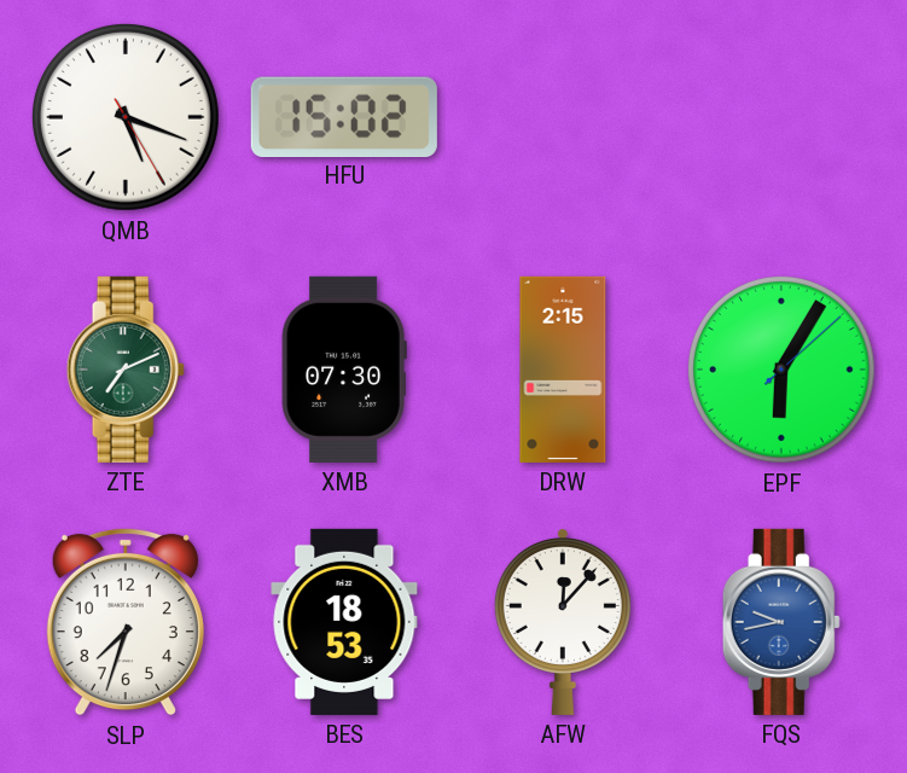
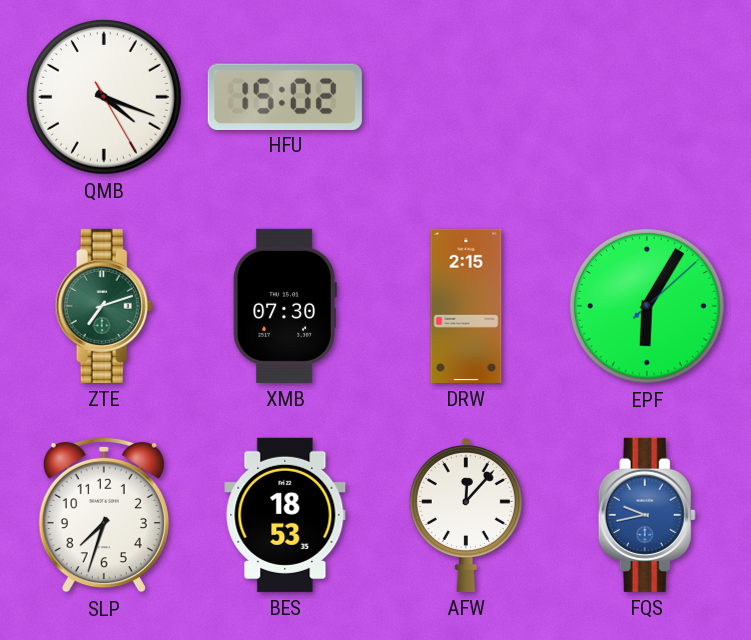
QMB: 5:18 -> 4:18 (104, 97)
ZTE: 7:11 -> 7:12 (104, 306)
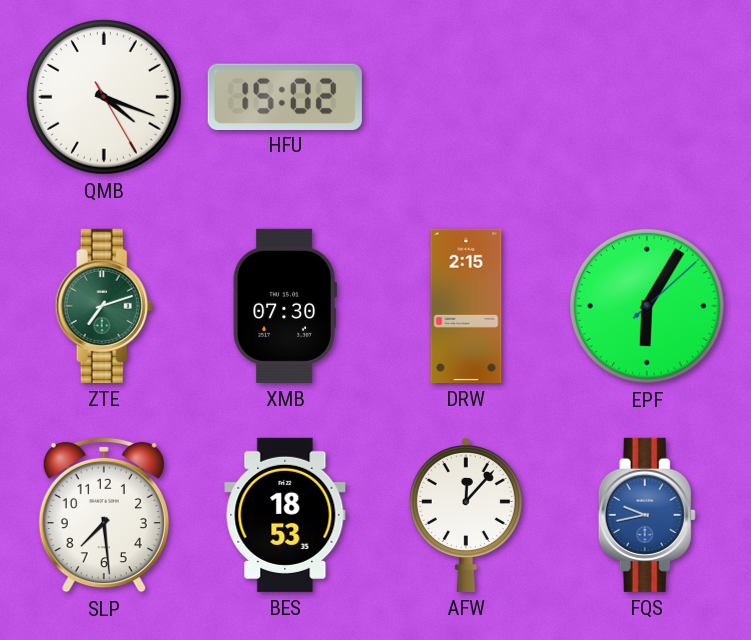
SLP: 7:33 -> 7:29 (104, 515)
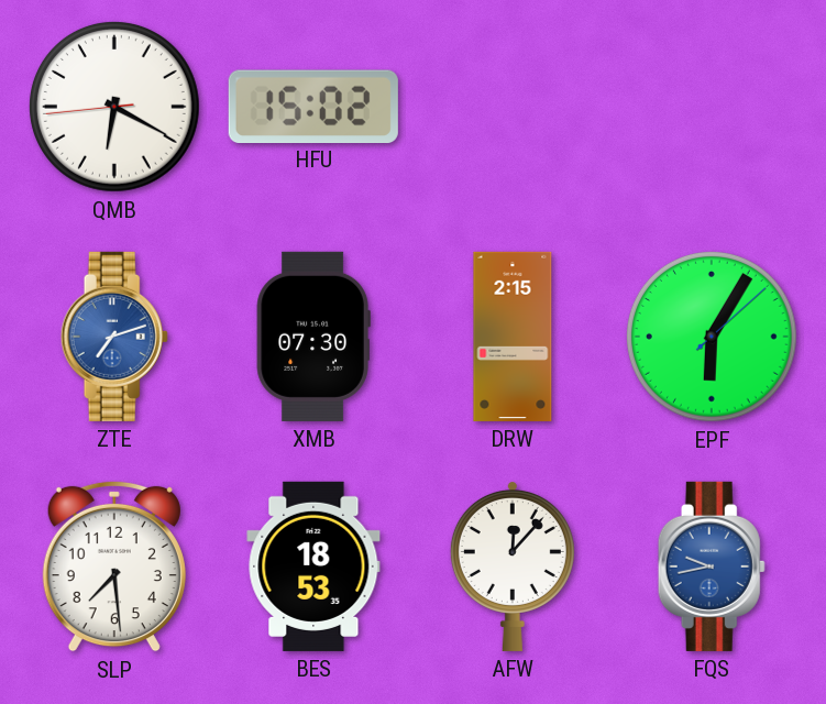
QMB: 4:18 -> 6:19 (114, 107)
ZTE dial: green -> blue (114, 337)
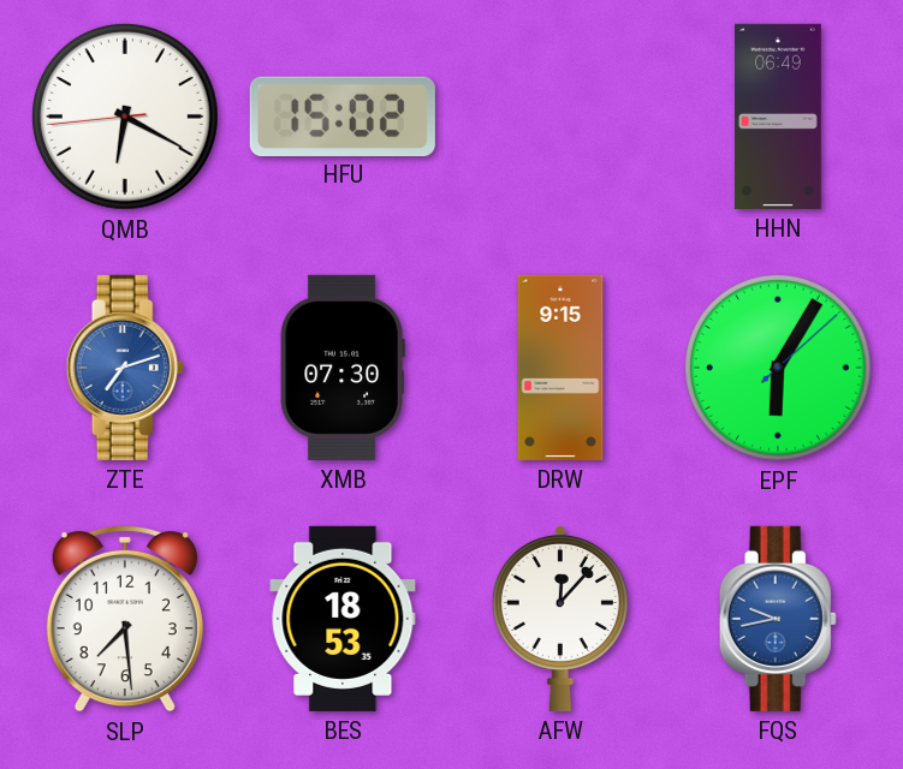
HHN: none -> 06:49 (778, 117)
DRW: 2:15 -> 9:15 (560, 368)
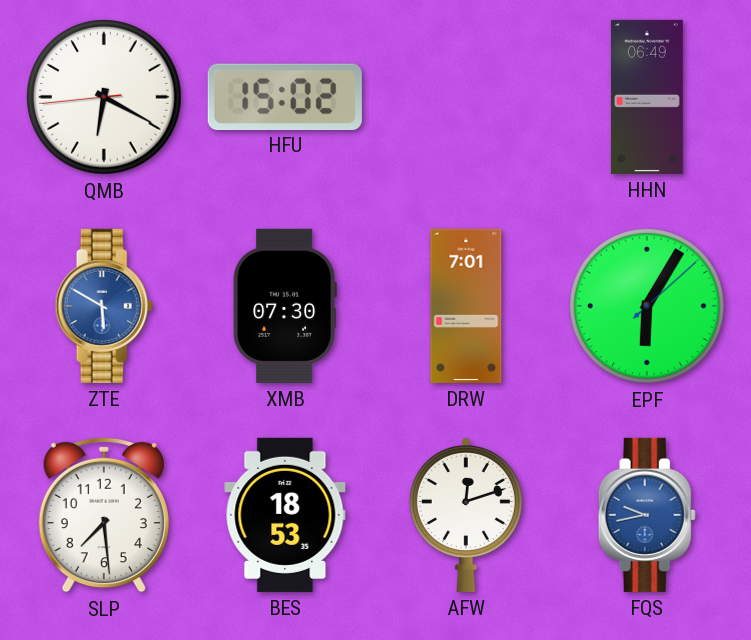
ZTE: 7:12 -> 5:50 (104, 306)
DRW: 9:15 -> 7:01 (466, 306)
AFW: 12:07 -> 12:12 (466, 514)
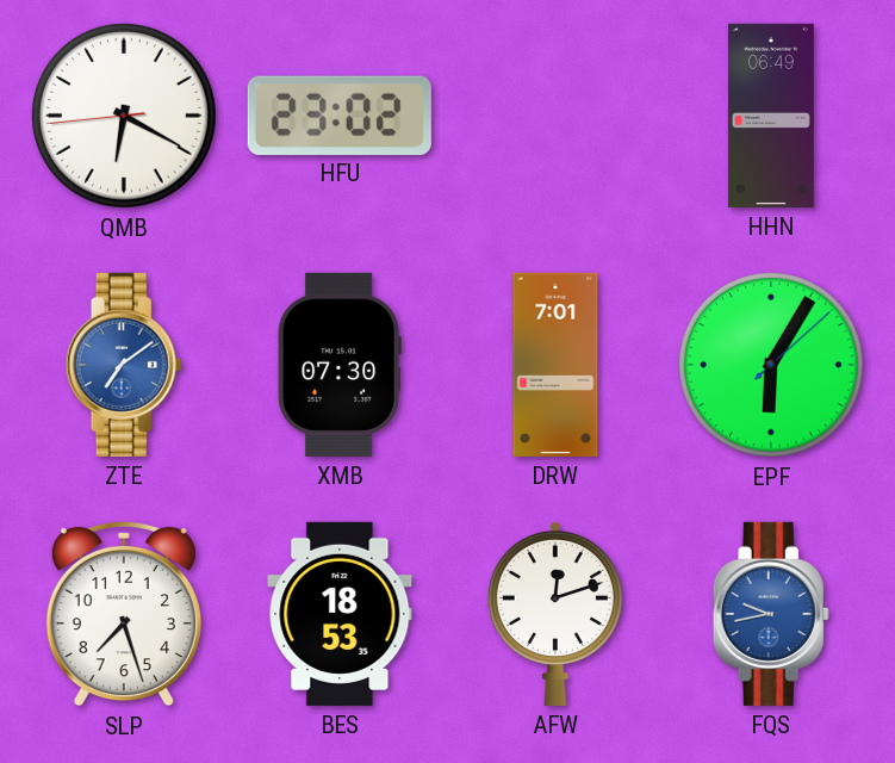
HFU: 15:02 -> 23:02 (340, 114)
ZTE: 5:50 -> 7:09 (124, 365)
SLP: 7:29 -> 7:27 (124, 614)
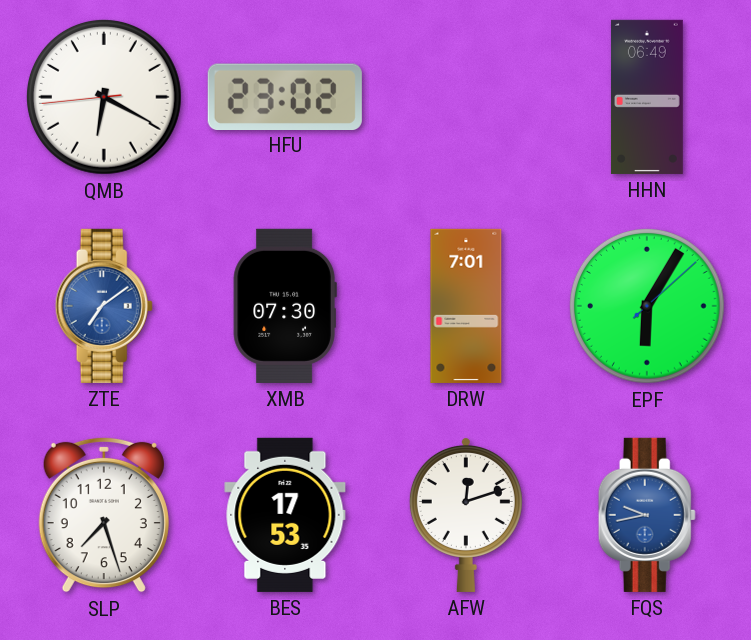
BES: 18:53 -> 17:53 (285, 515)
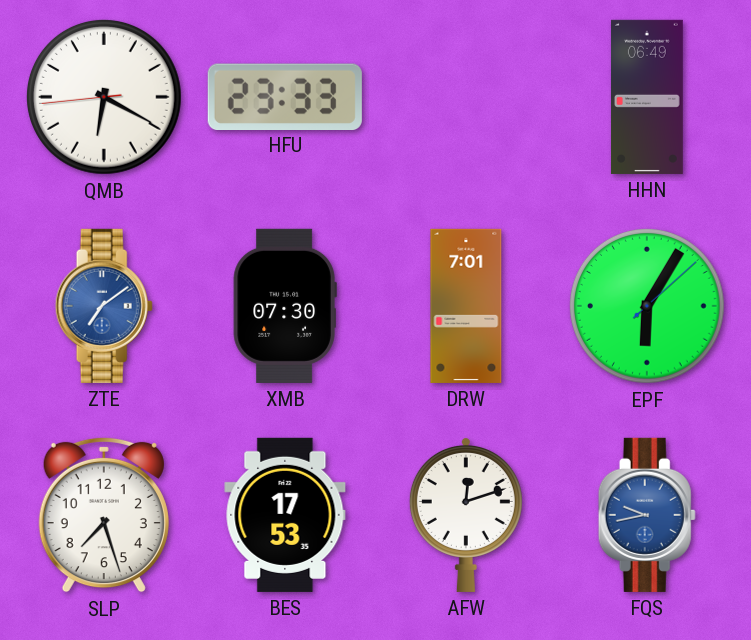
HFU: 23:02 -> 23:33 (285, 96)
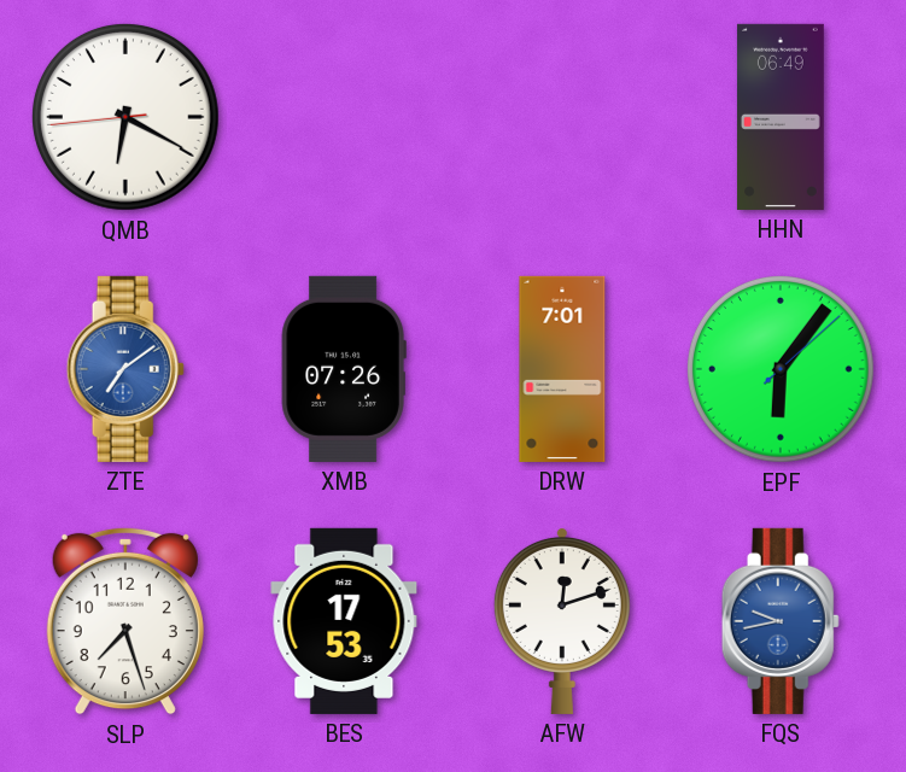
HFU: 23:33 -> none (285, 96)
XMB: 07:30 -> 07:26 (344, 369)
EPF: 6:05 -> 6:06 (781, 369)
